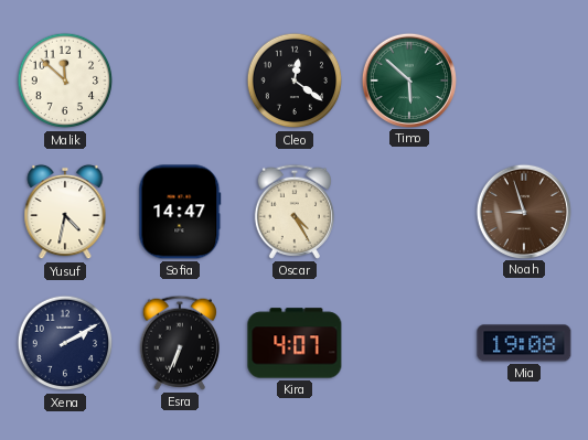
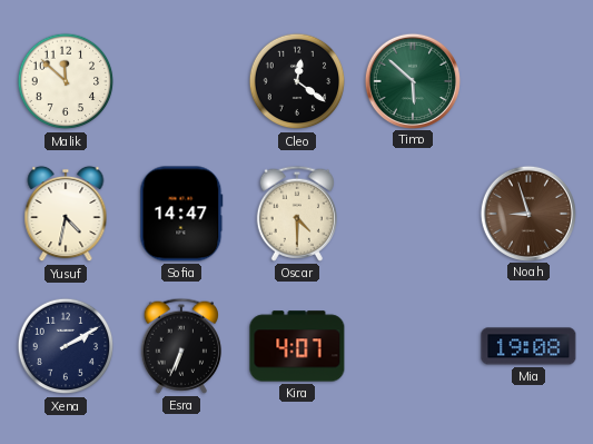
Oscar: 4:25 -> 4:30 (297, 214)
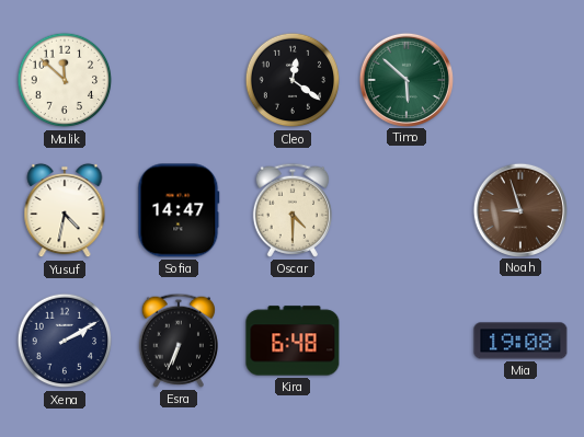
Kira: 4:07 -> 6:48 (293, 341)
